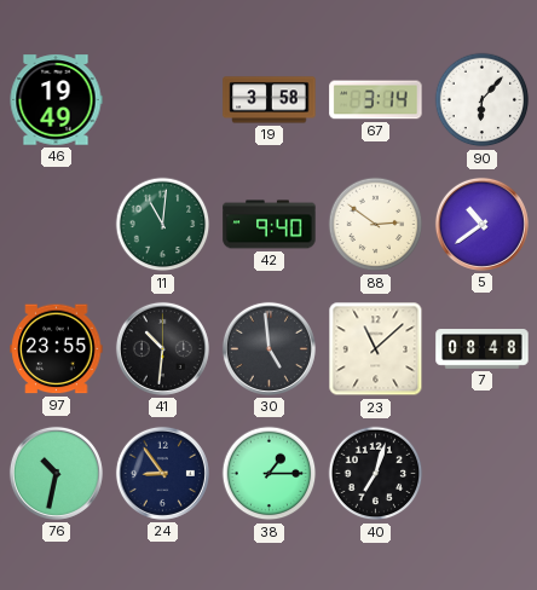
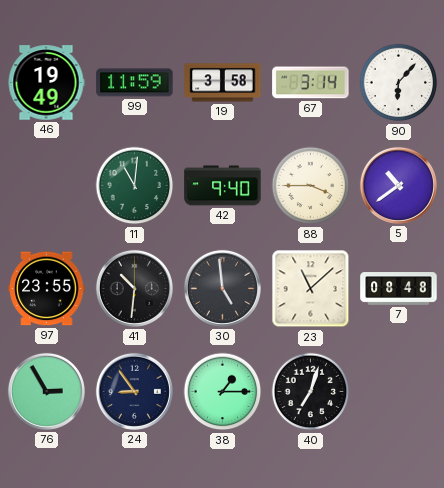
99: none -> 11:59 (135, 83)
88: 2:51 -> 3:45 (311, 186)
76: 10:32 -> 2:55 (46, 391)
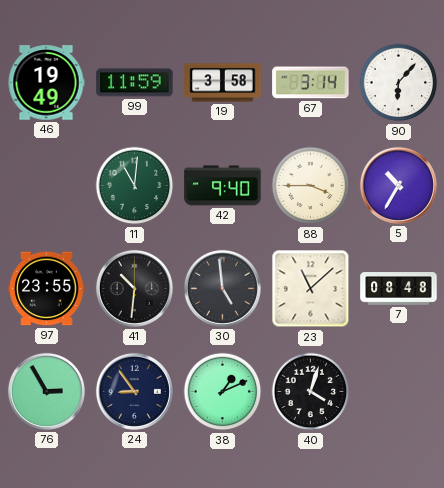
5: 10:39 -> 10:35 (398, 185)
38: 1:15 -> 1:11 (223, 392)
40: 7:03 -> 4:03 (311, 392)
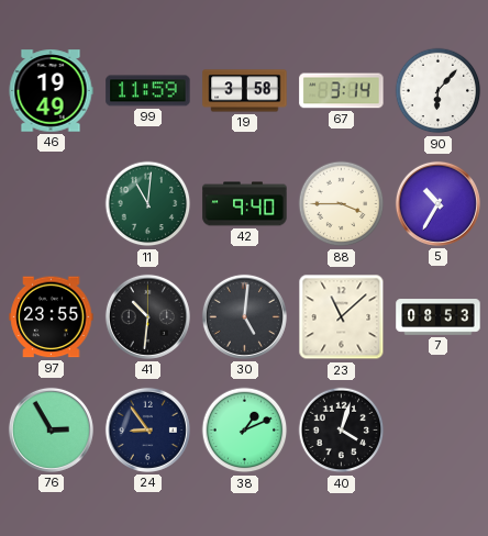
30: 4:59 -> 5:01 (244, 316)
7: 08:48 -> 08:53 (439, 317)
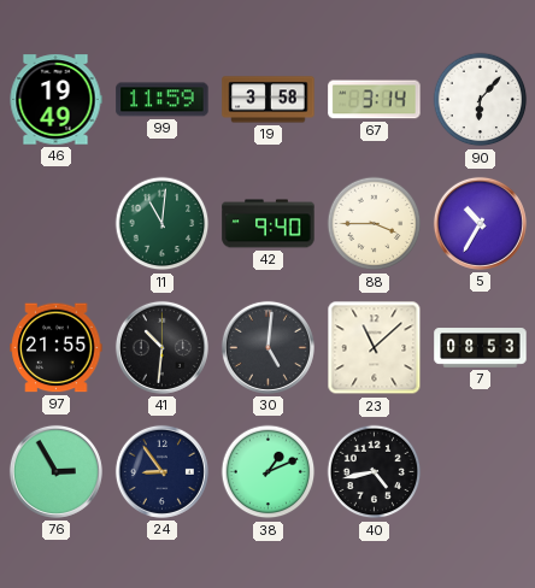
97: 23:55 -> 21:55 (57, 348)
40: 4:03 -> 4:43 (375, 472)
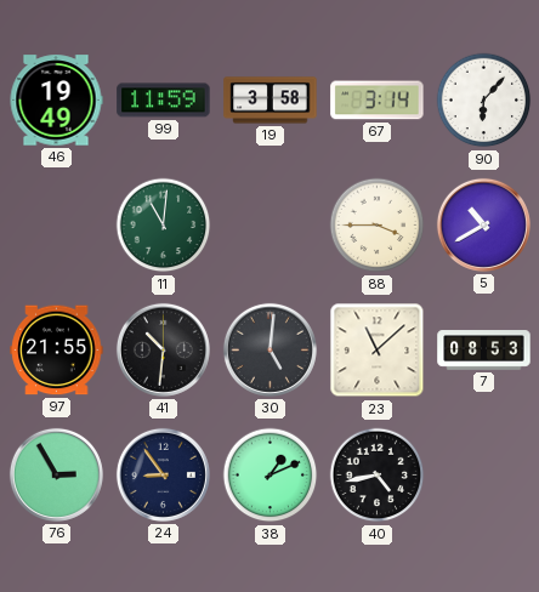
42: 9:40 -> none (269, 224)
5: 10:35 -> 10:40 (483, 224)
